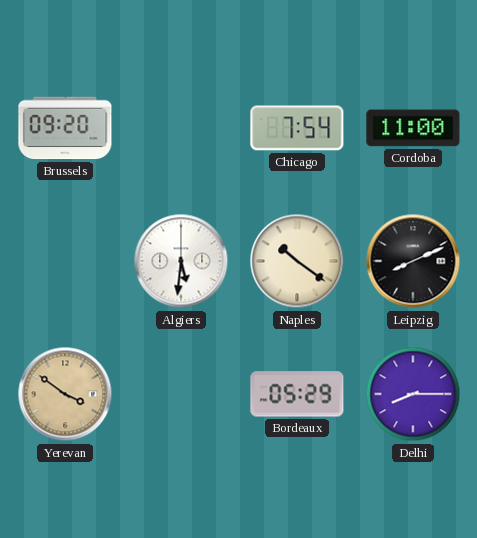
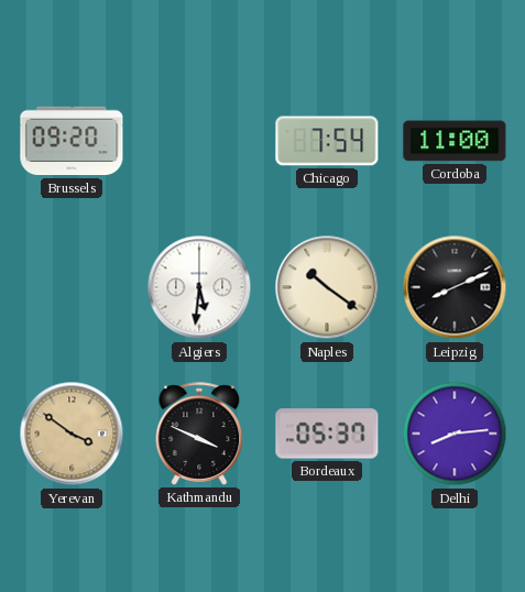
Kathmandu: none -> 3:49 (199, 434)
Bordeaux: 05:29 -> 05:37 (327, 434)
Delhi: 8:15 -> 8:14 (455, 434)
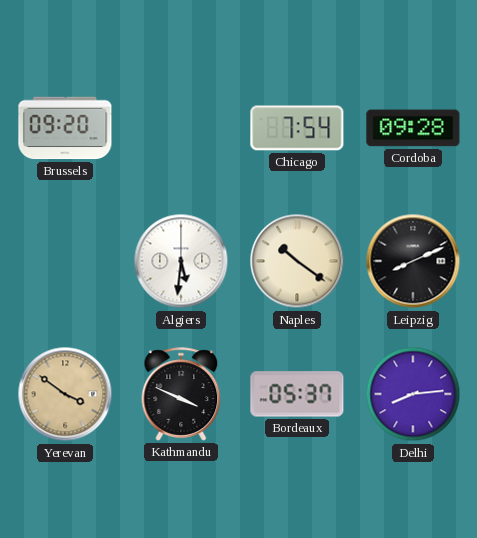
Cordoba: 11:00 -> 09:28 (413, 128)
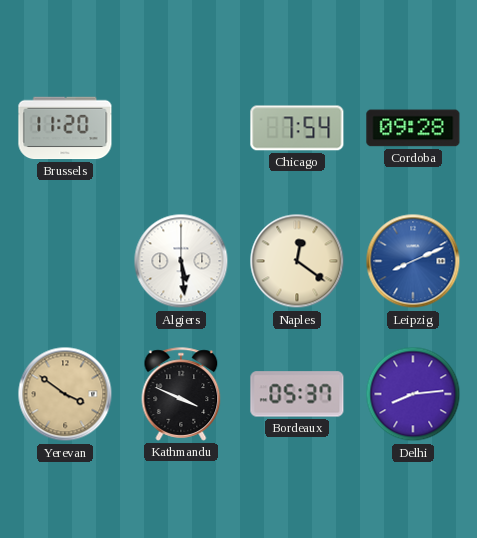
Brussels: 09:20 -> 11:20 (65, 128)
Algiers: 5:31 -> 5:29 (181, 261)
Naples: 10:21 -> 12:21 (297, 261)
Leipzig dial: black -> blue (413, 261)
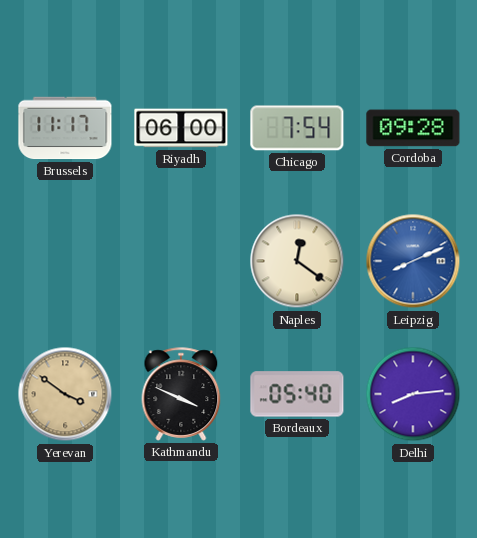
Brussels: 11:20 -> 11:17 (65, 128)
Riyadh: none -> 06:00 (181, 128)
Algiers: 5:29 -> none (181, 261)
Bordeaux: 05:37 -> 05:40 (297, 394)
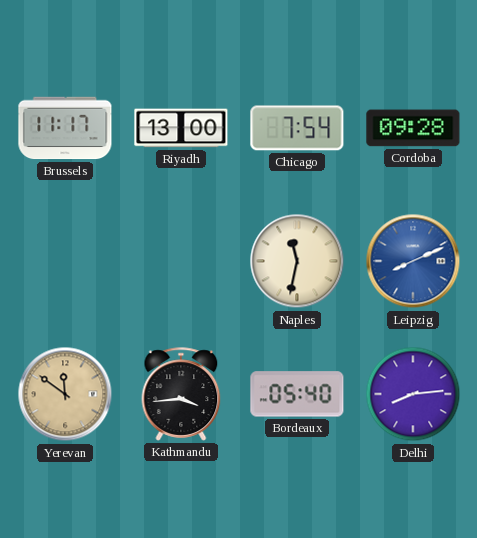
Riyadh: 06:00 -> 13:00 (181, 128)
Naples: 12:21 -> 11:32 (297, 261)
Yerevan: 3:51 -> 11:51 (65, 394)
Kathmandu: 3:49 -> 3:44 (181, 394)
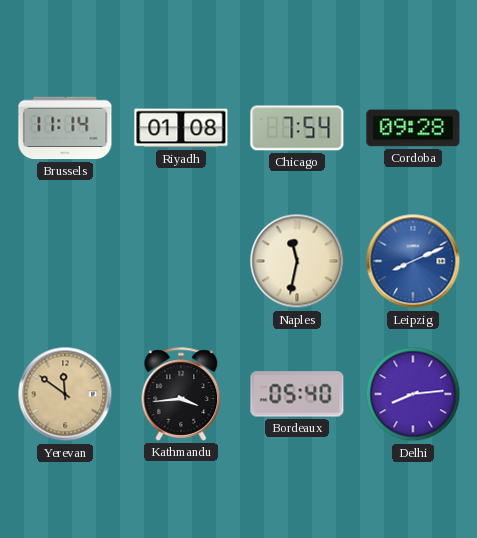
Brussels: 11:17 -> 11:14 (65, 128)
Riyadh: 13:00 -> 01:08 (181, 128)
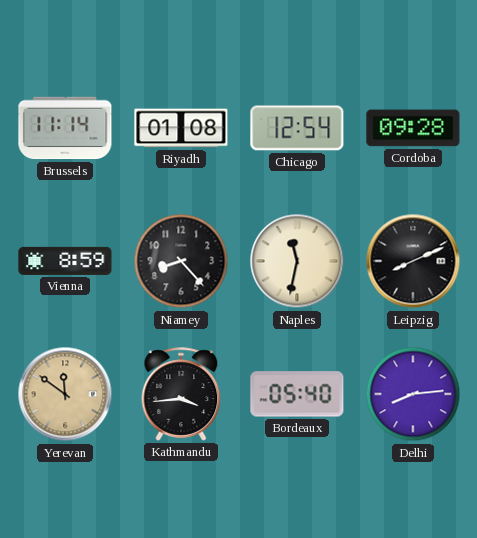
Chicago: 7:54 -> 12:54 (297, 128)
Vienna: none -> 8:59 (65, 261)
Niamey: none -> 8:23 (181, 261)
Leipzig dial: blue -> black (413, 261)
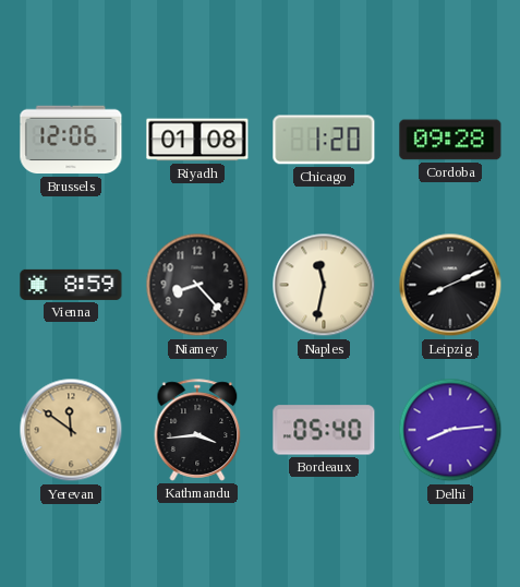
Brussels: 11:14 -> 12:06 (71, 140)
Chicago: 12:54 -> 1:20 (324, 140)
